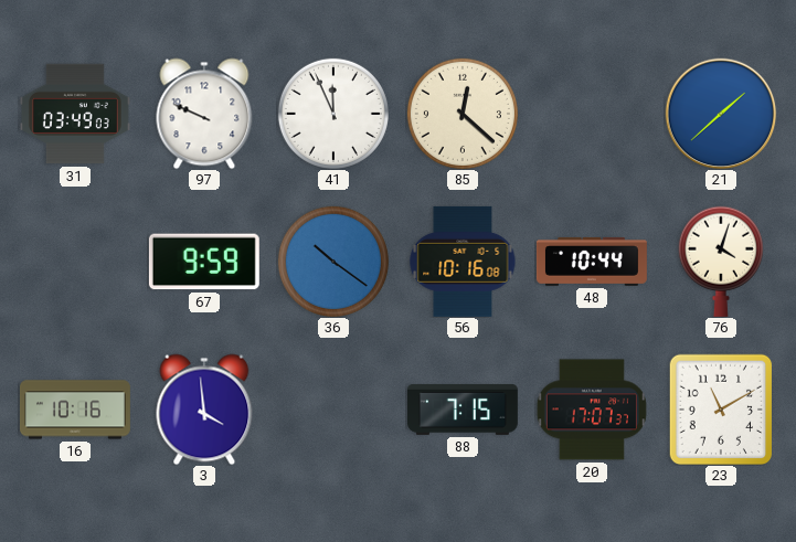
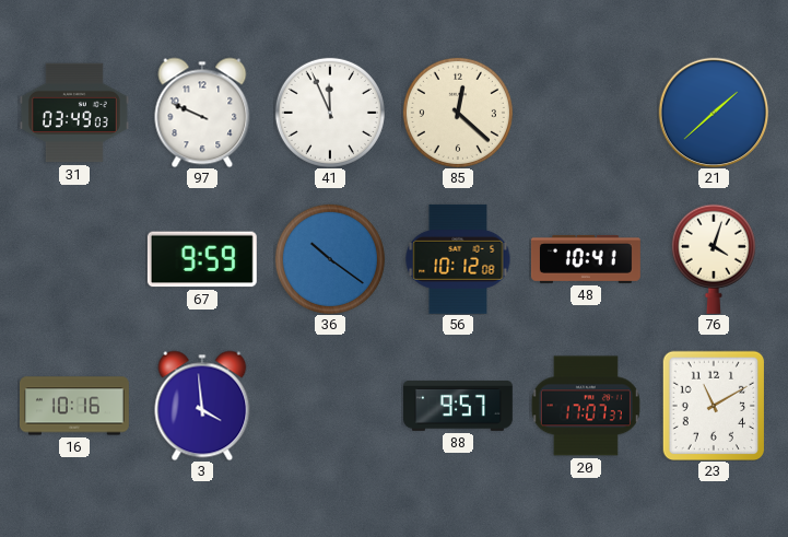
56: 10:16 -> 10:12 (458, 259)
48: 10:44 -> 10:41 (586, 259)
88: 7:15 -> 9:57 (458, 406)
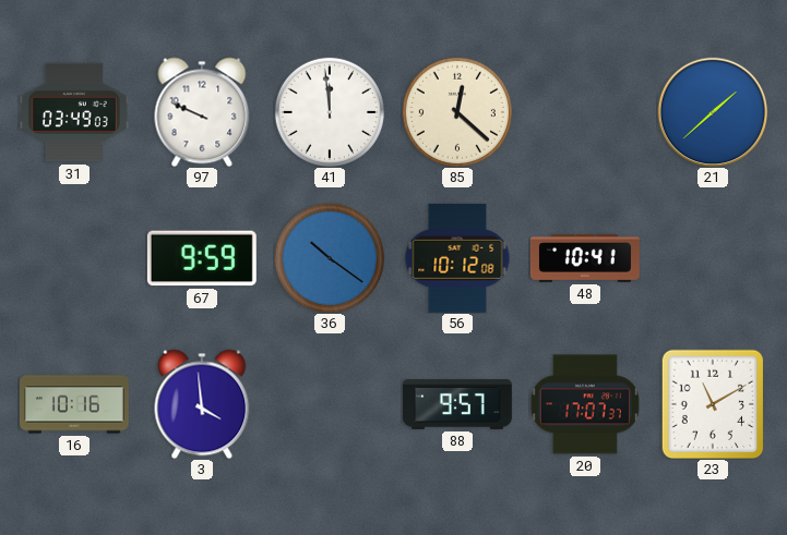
41: 11:56 -> 11:59 (330, 112)
76: 4:03 -> none (714, 259)
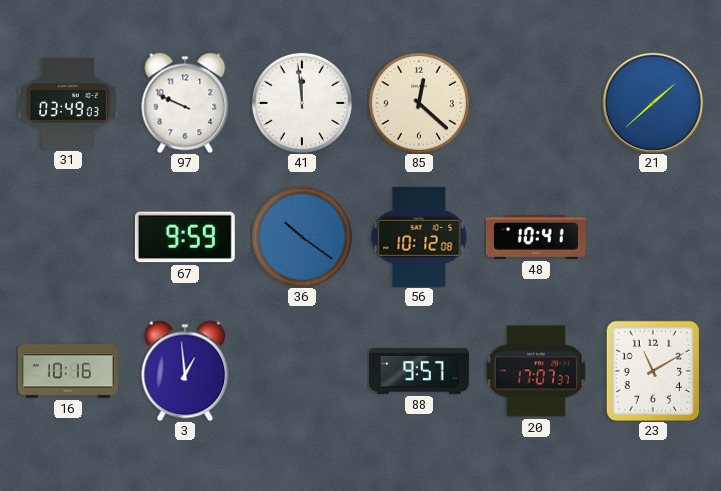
3: 3:59 -> 12:59 (185, 371)
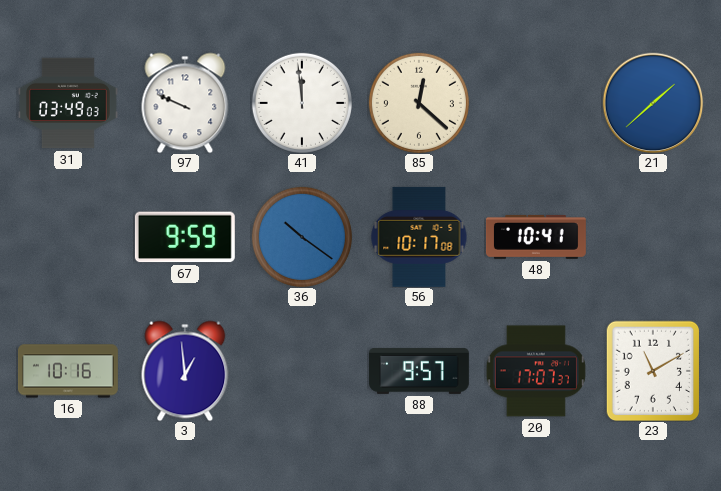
56: 10:12 -> 10:17 (419, 237)
